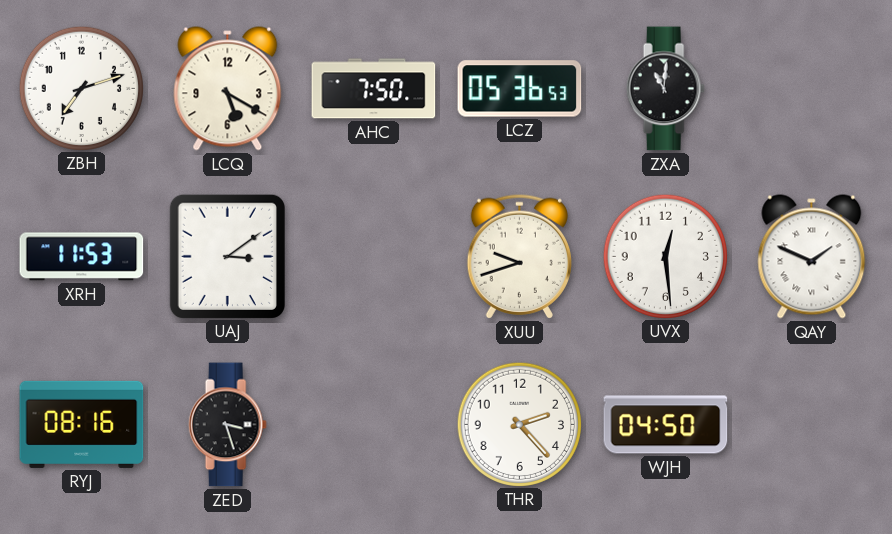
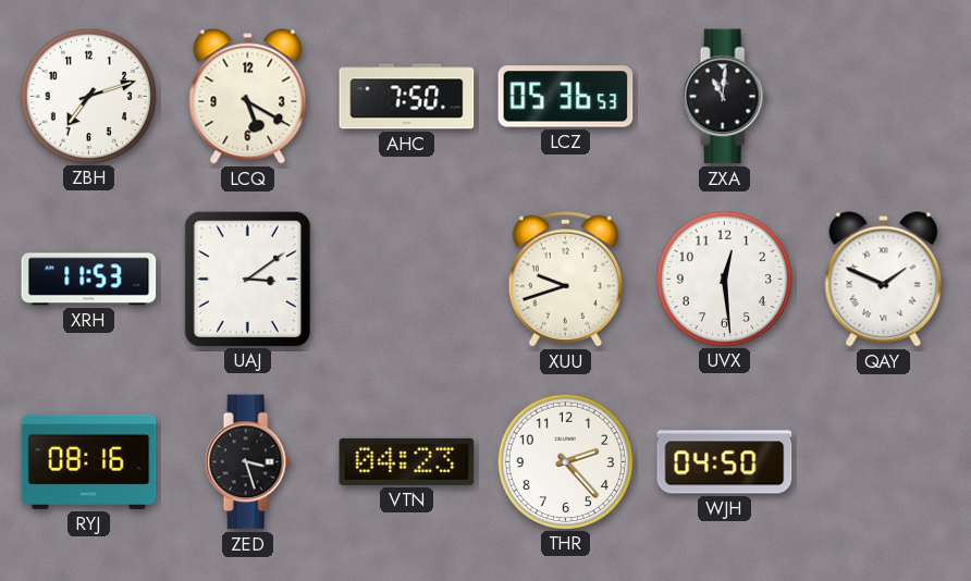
VTN: none -> 04:23 (407, 461)
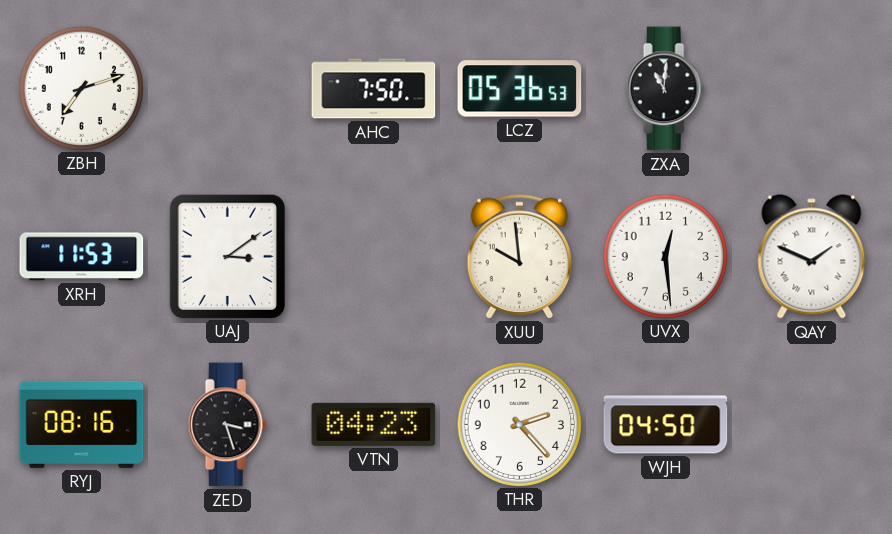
LCQ: 5:20 -> none (248, 97)
XUU: 9:42 -> 9:59 (519, 256)
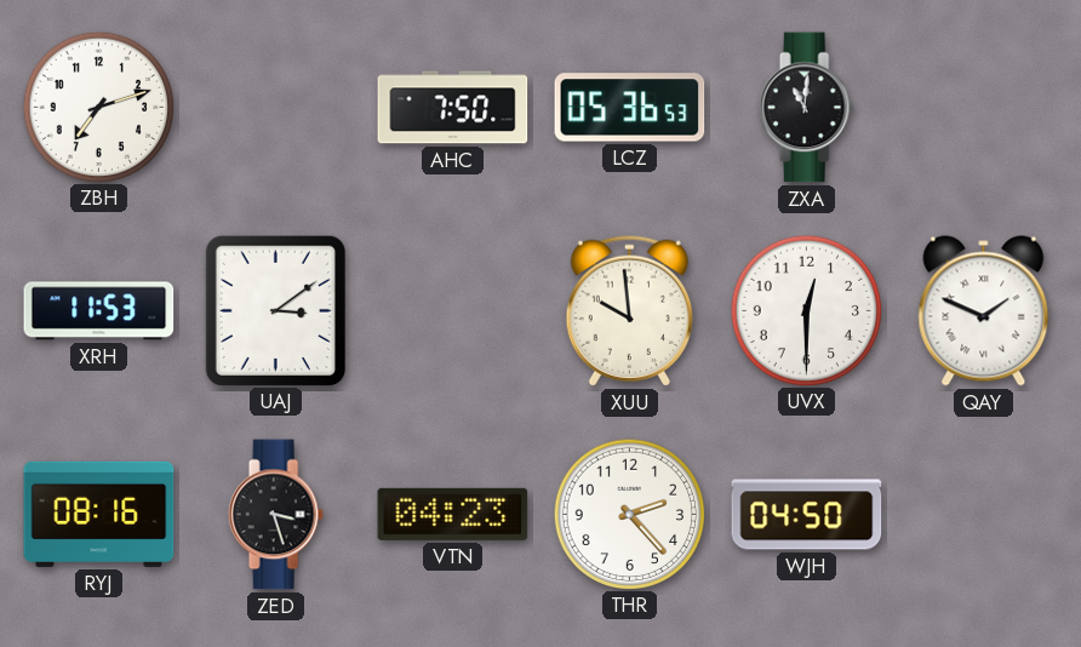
UVX: 12:29 -> 12:30 (806, 310)
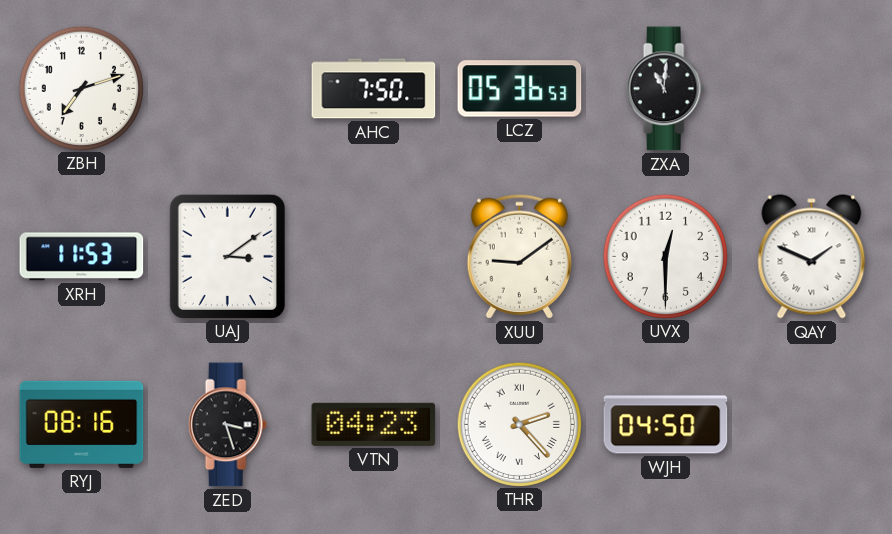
XUU: 9:59 -> 9:09 (519, 256)
THR numerals: Arabic -> Roman (519, 424)
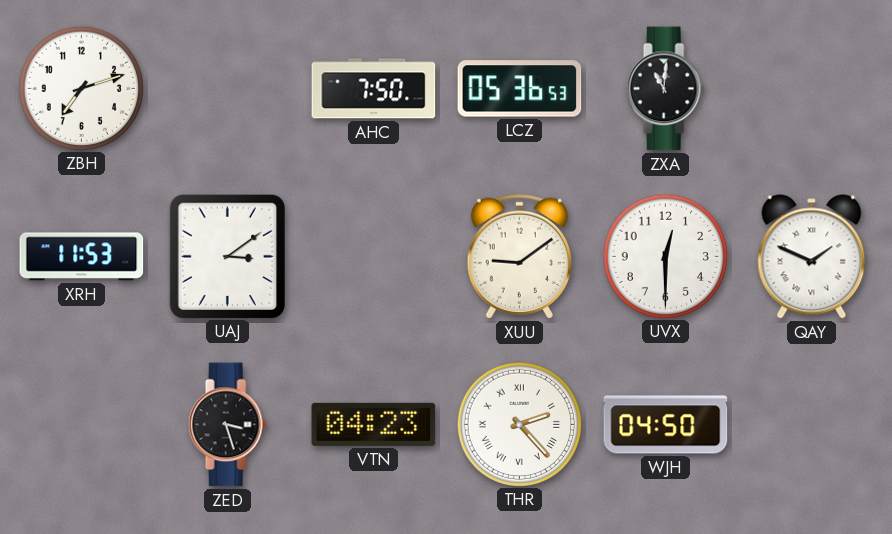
RYJ: 08:16 -> none (82, 424)
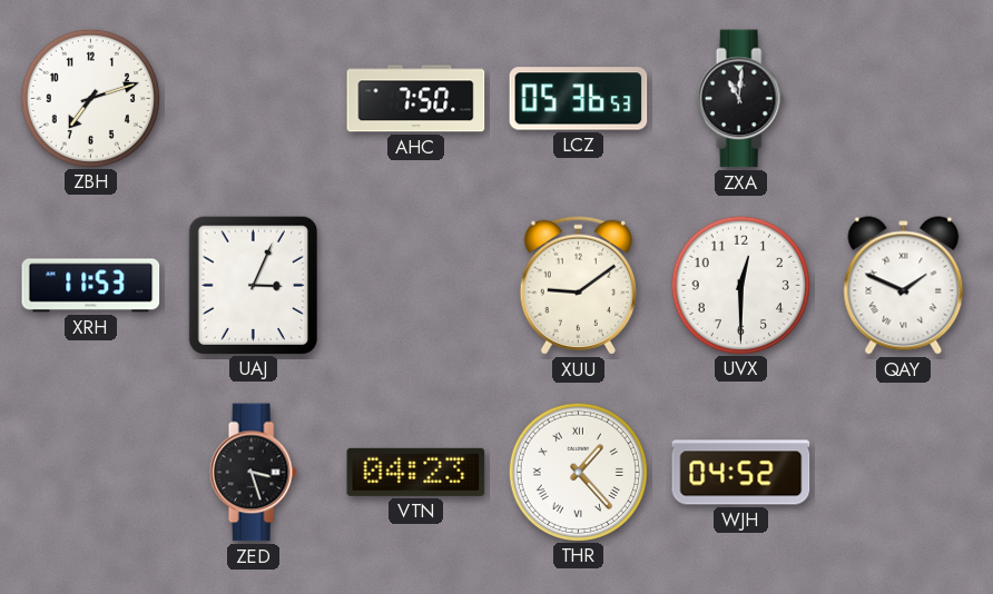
UAJ: 3:09 -> 3:04 (253, 285)
THR: 2:23 -> 1:23 (578, 472)
WJH: 04:50 -> 04:52 (741, 473)
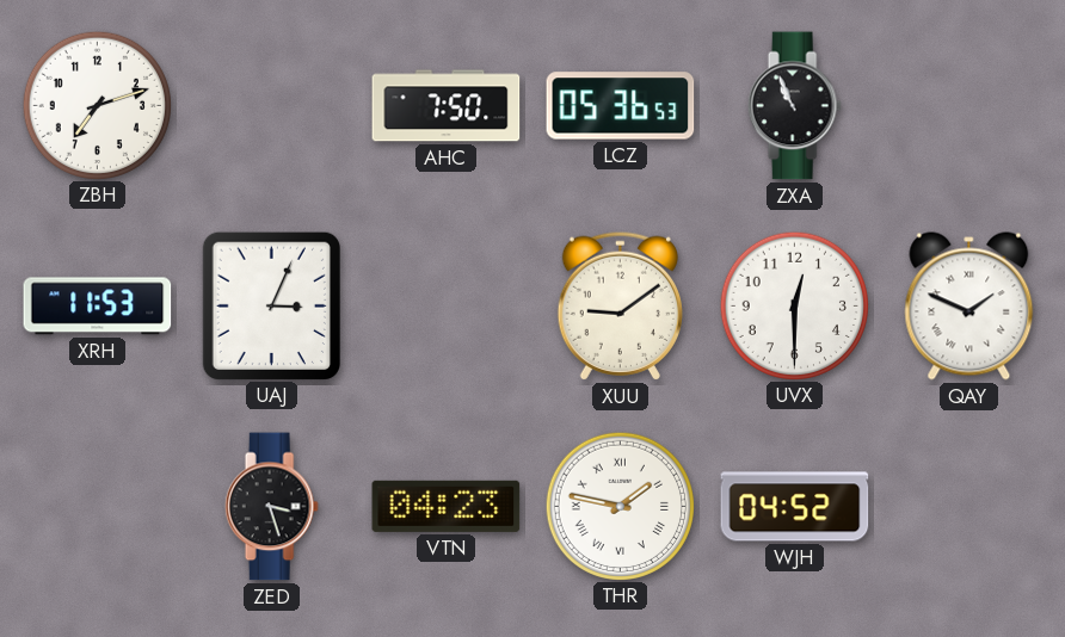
ZXA: 11:01 -> 10:56 (794, 106)
THR: 1:23 -> 1:47 (620, 506)
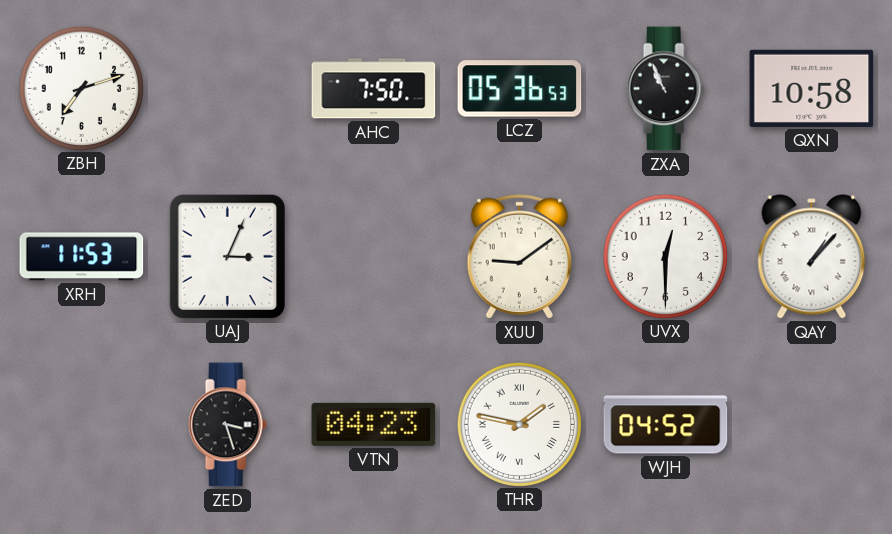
QXN: none -> 10:58 (812, 88)
QAY: 1:49 -> 1:07 (812, 257)
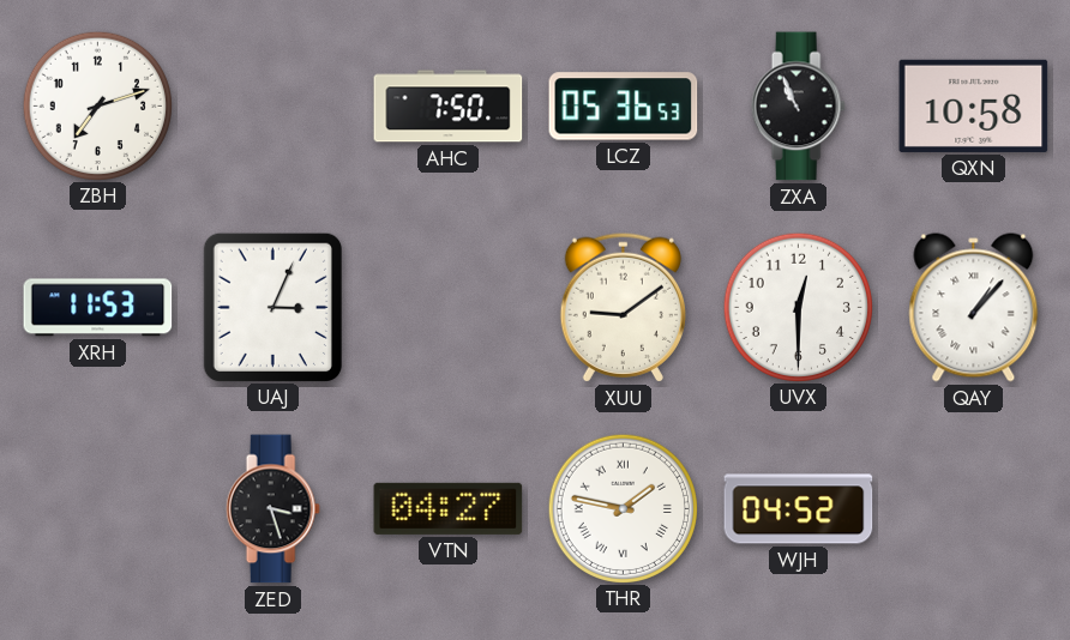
VTN: 04:23 -> 04:27 (449, 508)
